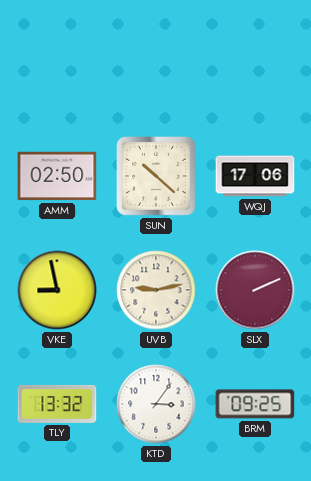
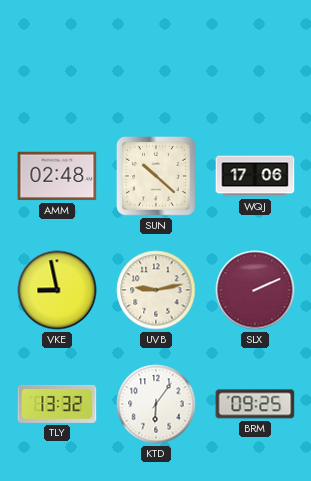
AMM: 02:50 -> 02:48 (57, 176)
KTD: 3:06 -> 6:06 (156, 404)
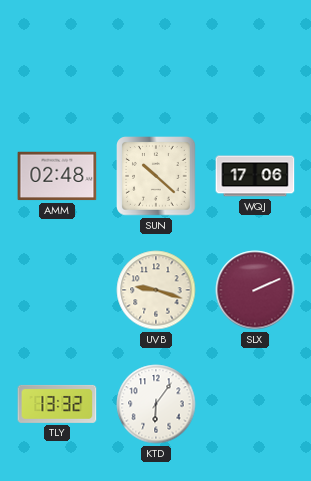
VKE: 8:58 -> none (57, 290)
UVB: 9:13 -> 9:18 (156, 290)
BRM: 09:25 -> none (255, 404)
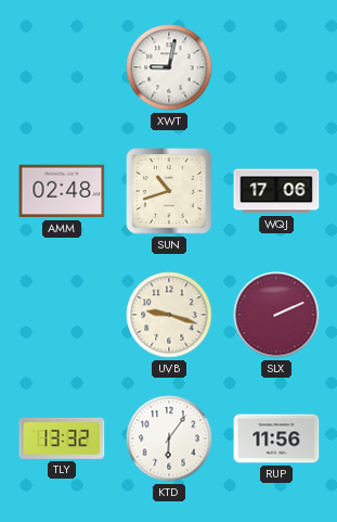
XWT: none -> 9:02 (169, 67)
SUN: 10:22 -> 10:42 (170, 192)
RUP: none -> 11:56 (276, 438)
